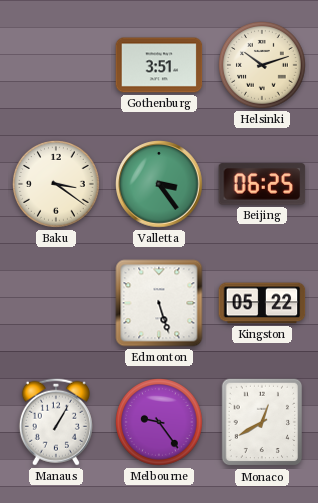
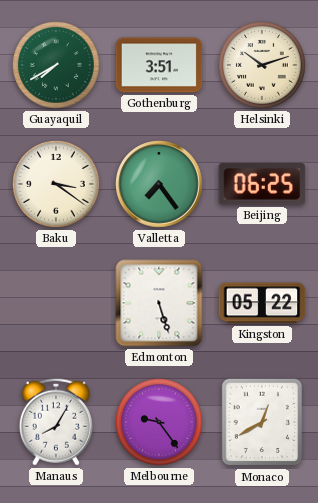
Guayaquil: none -> 7:40 (56, 65)
Valletta: 3:24 -> 7:24 (159, 184)
Manaus: 1:05 -> 8:05 (56, 422)
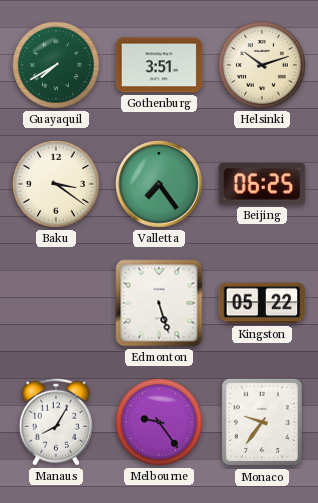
Monaco: 12:40 -> 9:36 (262, 422)
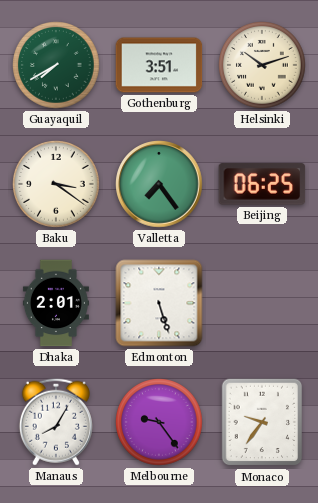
Dhaka: none -> 2:01 (56, 303)
Kingston: 05:22 -> none (262, 303)
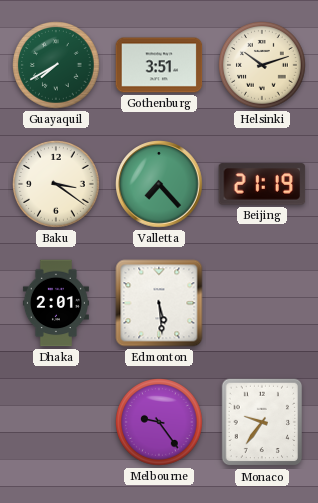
Valletta: 7:24 -> 7:23 (159, 184)
Beijing: 06:25 -> 21:19 (262, 184)
Edmonton: 5:27 -> 5:29 (159, 303)
Manaus: 8:05 -> none (56, 422)
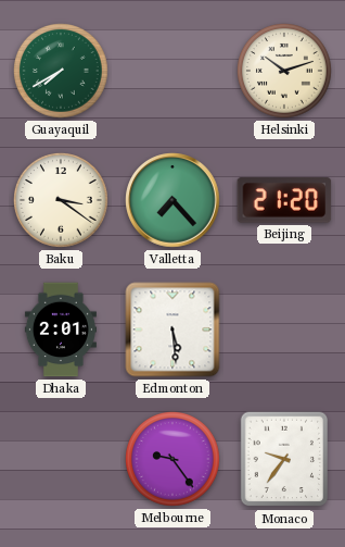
Gothenburg: 3:51 -> none (159, 65)
Beijing: 21:19 -> 21:20 (284, 200)
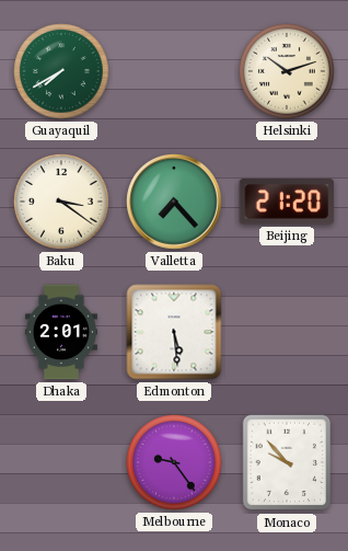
Monaco: 9:36 -> 9:53 (287, 462)
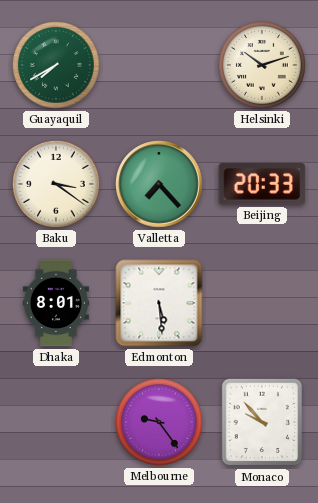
Beijing: 21:20 -> 20:33 (262, 184)
Dhaka: 2:01 -> 8:01 (56, 303)
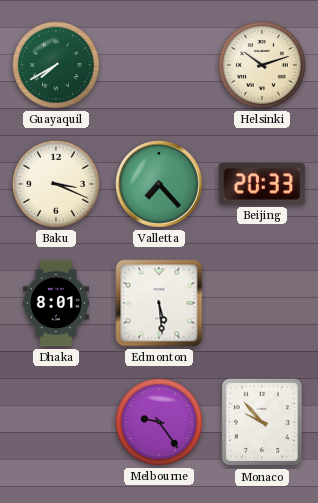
Baku: 3:21 -> 3:19 (56, 184)
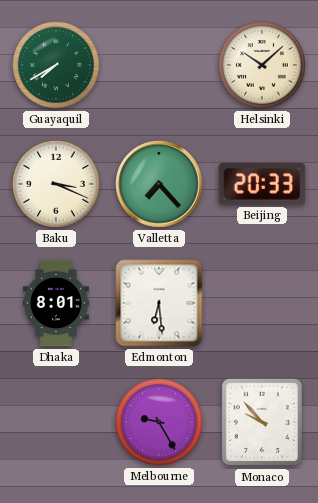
Helsinki: 10:12 -> 10:08 (262, 65)
Edmonton: 5:29 -> 6:29 (159, 303)
Melbourne: 9:24 -> 9:25 (159, 422)
